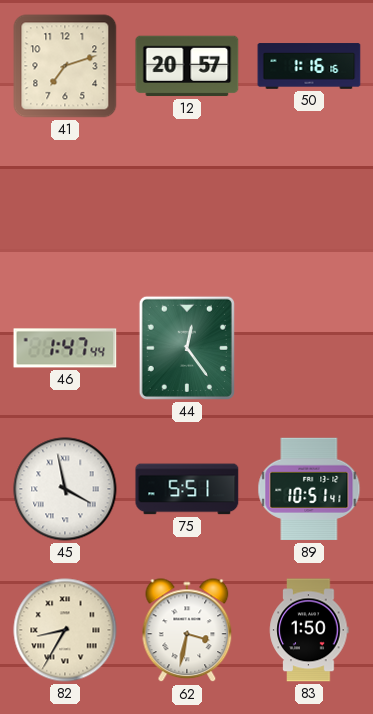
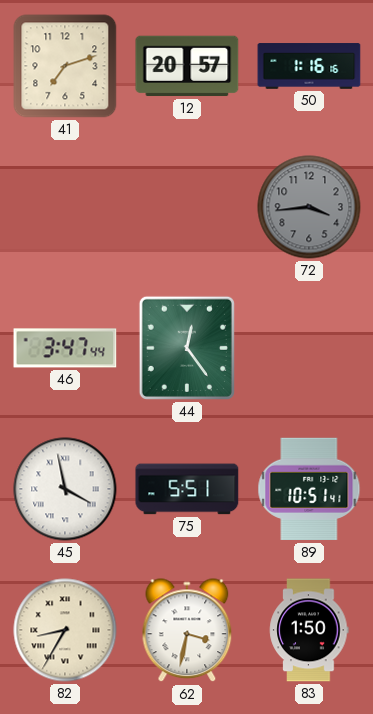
72: none -> 3:44 (309, 207)
46: 1:47 -> 3:47 (65, 348)
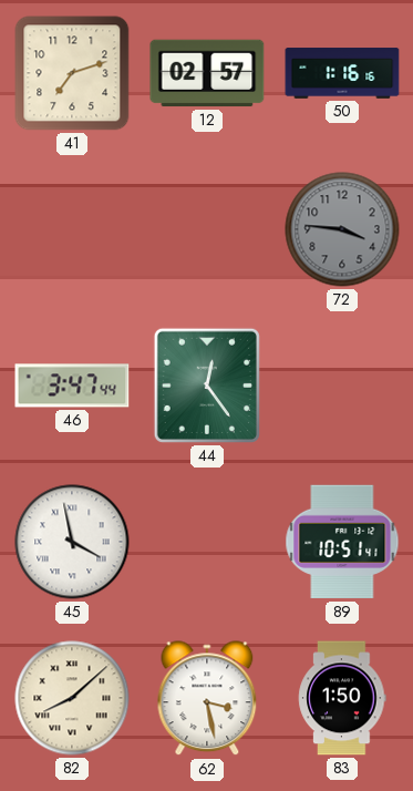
12: 20:57 -> 02:57 (207, 73)
72: 3:44 -> 3:46 (342, 229)
75: 5:51 -> none (187, 489)
82: 8:35 -> 8:08 (72, 698)
62: 3:32 -> 3:28 (207, 699)
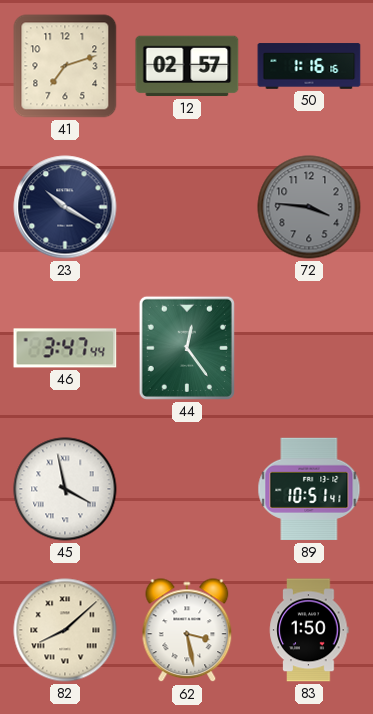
23: none -> 10:20 (65, 207)
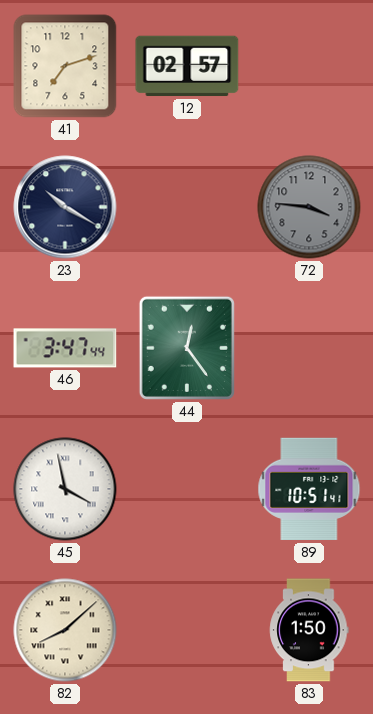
50: 1:16 -> none (309, 66)
62: 3:28 -> none (187, 631)
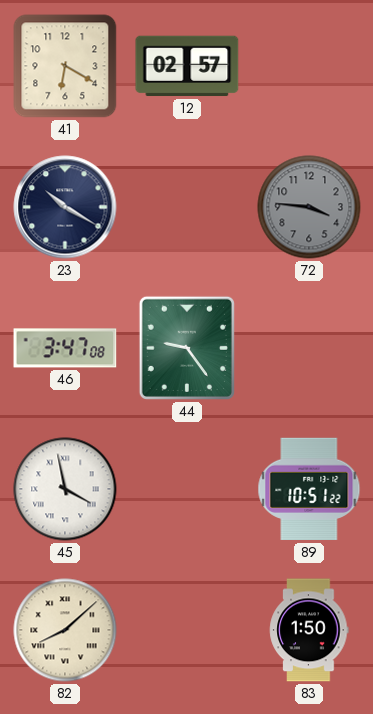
41: 7:12 -> 6:20 (65, 66)
46: 3:47:44 -> 3:47:08 (65, 348)
44: 12:24 -> 9:24 (187, 348)
89: 10:51:41 -> 10:51:22 (309, 489)
